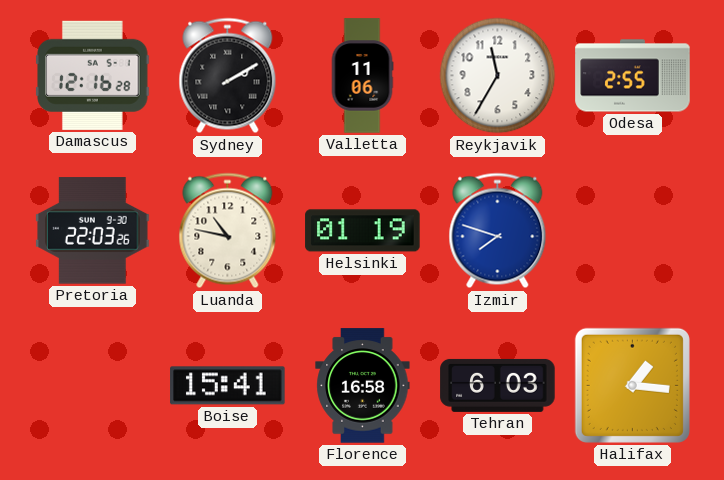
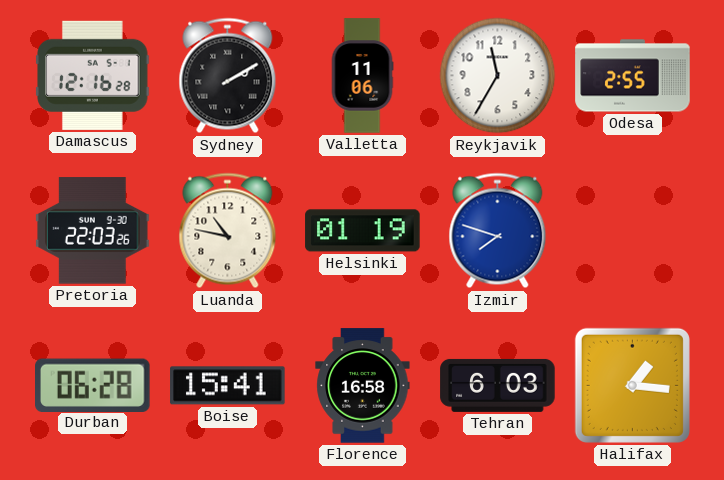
Durban: none -> 06:28 (93, 385)
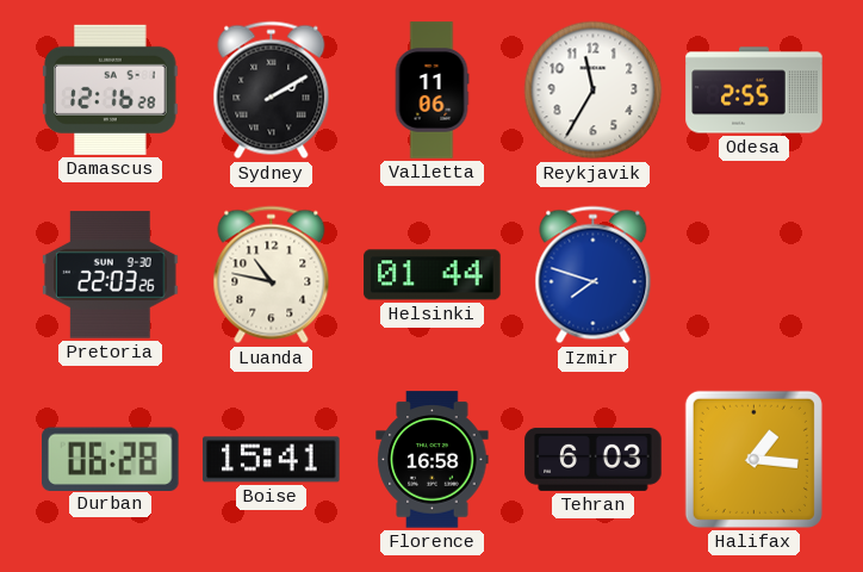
Helsinki: 01:19 -> 01:44 (433, 275)
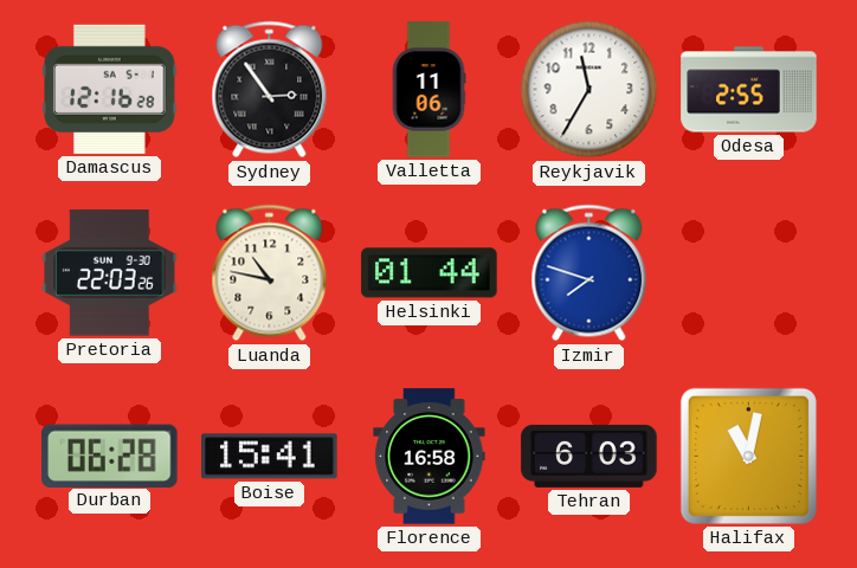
Sydney: 2:10 -> 2:54 (270, 90)
Halifax: 1:16 -> 11:02 (748, 456)
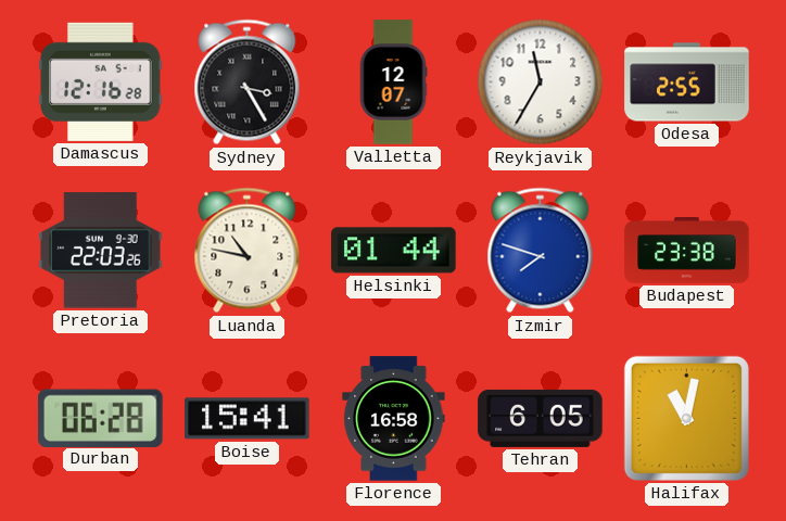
Sydney: 2:54 -> 3:25 (248, 82)
Valletta: 11:06 -> 12:07 (393, 82)
Budapest: none -> 23:38 (687, 251)
Tehran: 6:03 -> 6:05 (541, 418)
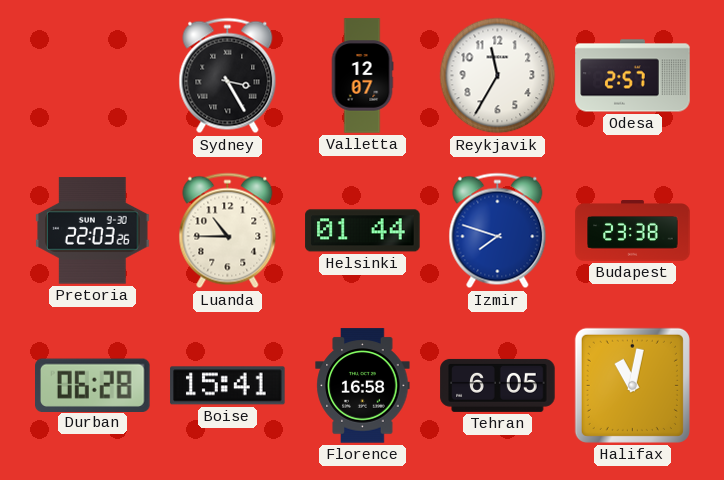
Damascus: 12:16 -> none (101, 81)
Odesa: 2:55 -> 2:57 (633, 76)
Luanda: 10:47 -> 10:45 (228, 231)
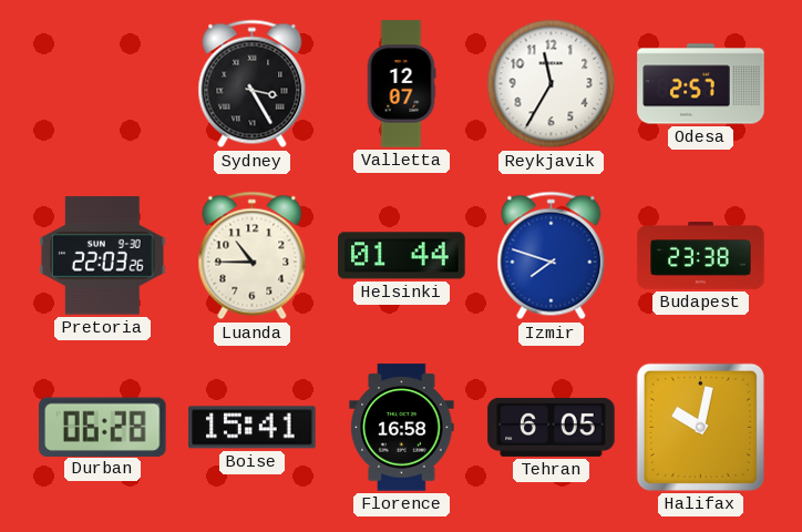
Halifax: 11:02 -> 10:02 (700, 427)
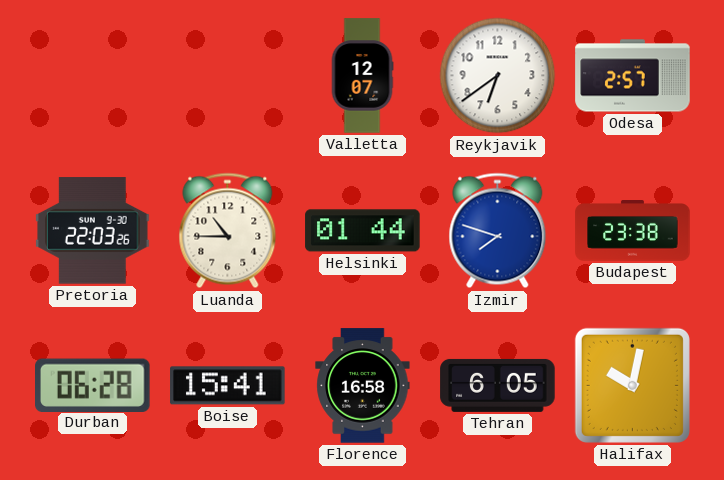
Sydney: 3:25 -> none (253, 84)
Reykjavik: 11:35 -> 6:39 (498, 76)
